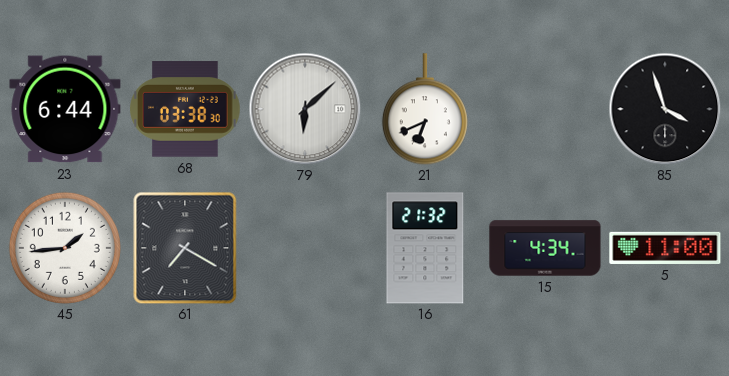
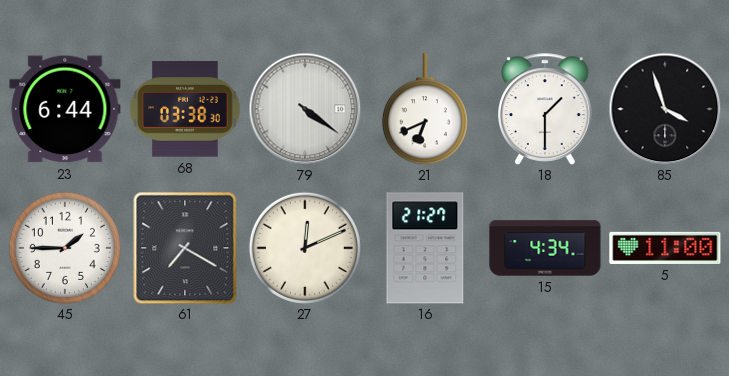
79: 6:08 -> 4:21 (305, 109)
18: none -> 1:30 (546, 109)
45: 1:44 -> 1:45 (65, 248)
27: none -> 12:11 (305, 248)
16: 21:32 -> 21:27 (425, 248)
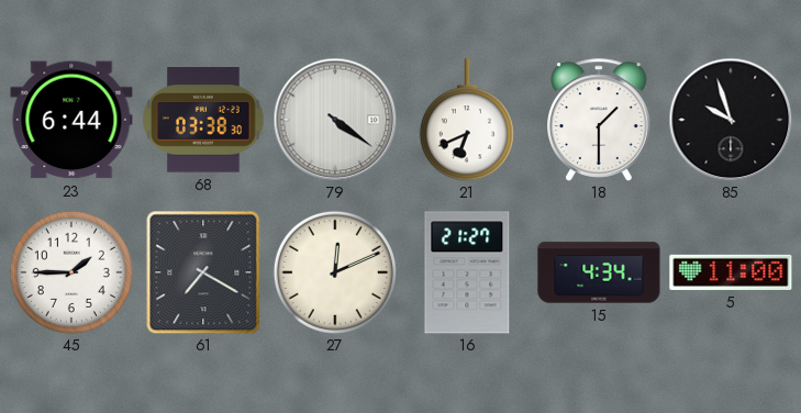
85: 3:57 -> 9:57 (731, 120)
